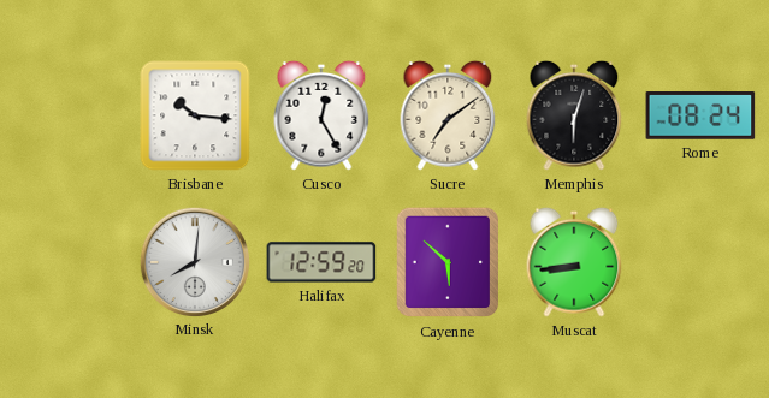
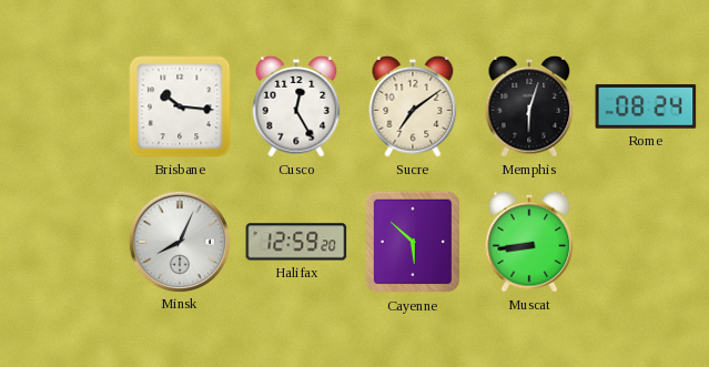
Minsk: 8:01 -> 8:04 (179, 241)
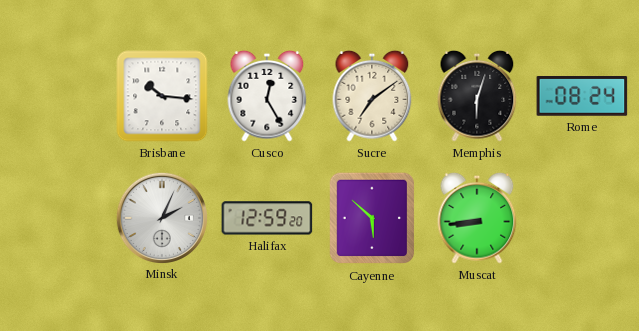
Minsk: 8:04 -> 2:04 (161, 217)
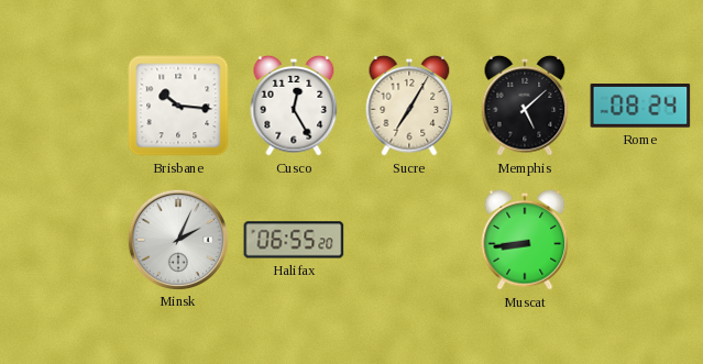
Sucre: 7:09 -> 7:05 (409, 106)
Memphis: 6:03 -> 5:08 (525, 106)
Halifax: 12:59 -> 06:55 (294, 240)
Cayenne: 5:52 -> none (372, 218)
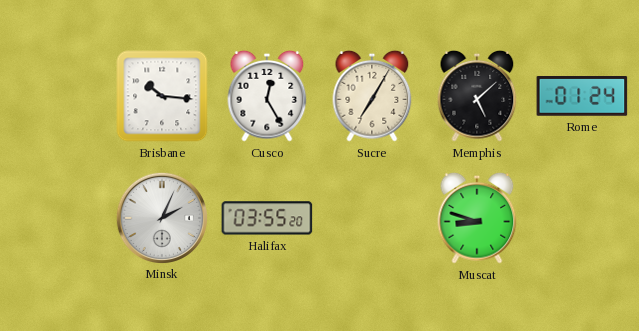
Rome: 08:24 -> 01:24 (582, 97)
Halifax: 06:55 -> 03:55 (267, 218)
Muscat: 8:44 -> 8:48 (477, 218)
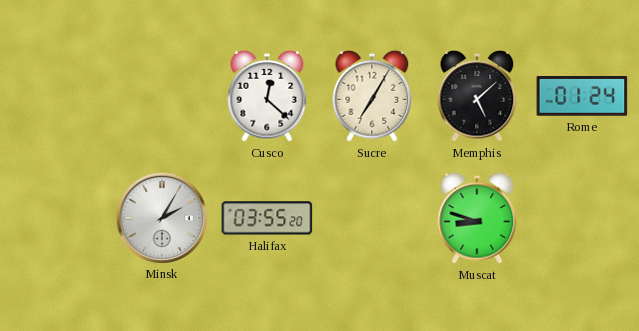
Brisbane: 10:16 -> none (162, 96)
Cusco: 12:25 -> 12:22 (267, 96)
Minsk: 2:04 -> 2:05 (161, 217)
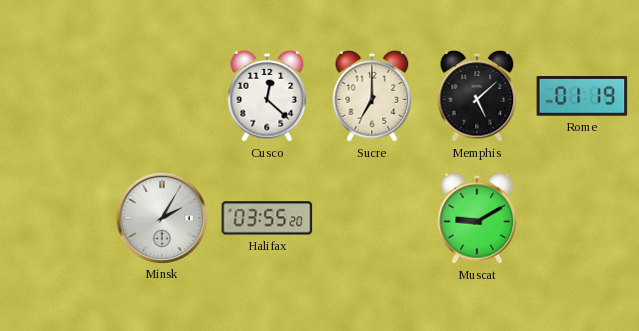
Sucre: 7:05 -> 7:00 (372, 96)
Rome: 01:24 -> 01:19 (582, 97)
Muscat: 8:48 -> 9:10 (477, 218)
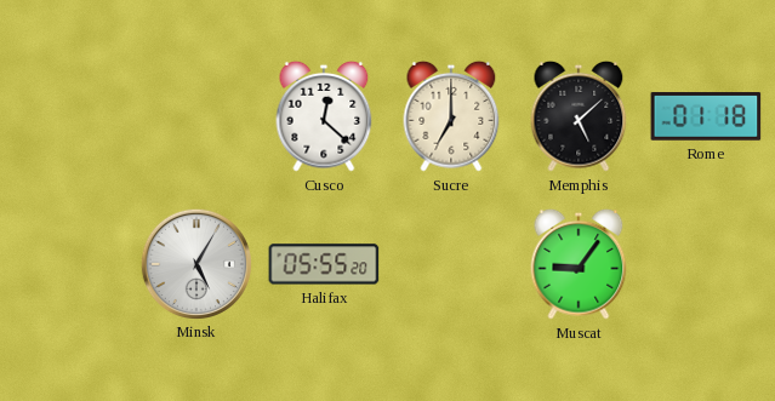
Rome: 01:19 -> 01:18 (706, 118)
Minsk: 2:05 -> 5:05 (195, 263)
Halifax: 03:55 -> 05:55 (324, 264)
Muscat: 9:10 -> 9:06 (579, 264)
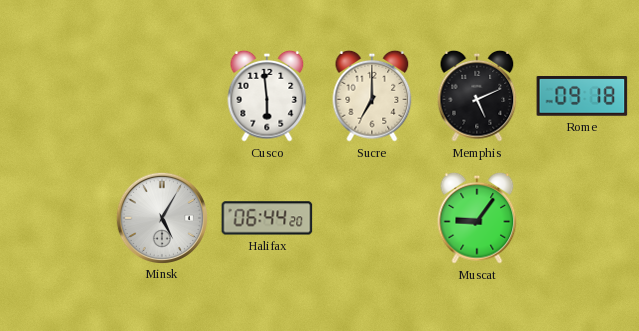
Cusco: 12:22 -> 5:59 (267, 96)
Memphis: 5:08 -> 5:11 (477, 96)
Rome: 01:18 -> 09:18 (582, 97)
Halifax: 05:55 -> 06:44 (267, 218)
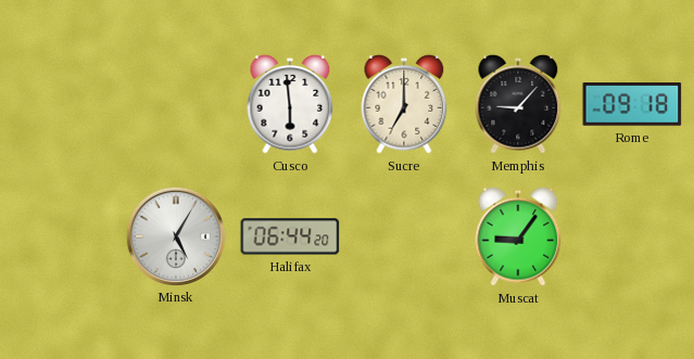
Memphis: 5:11 -> 9:07 (518, 104)
